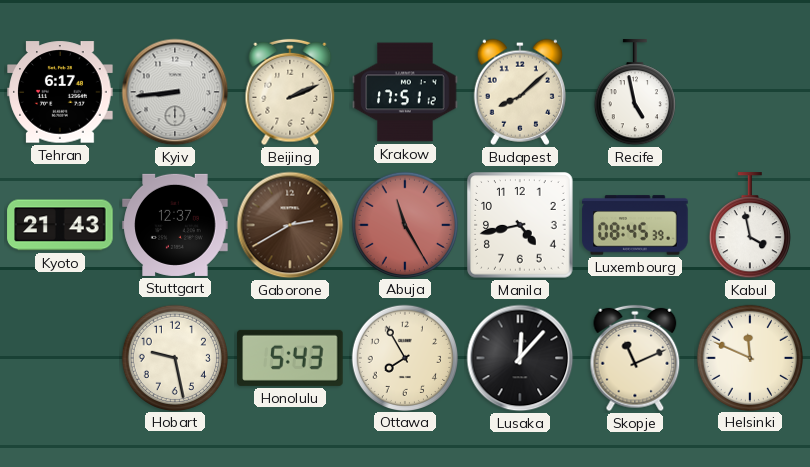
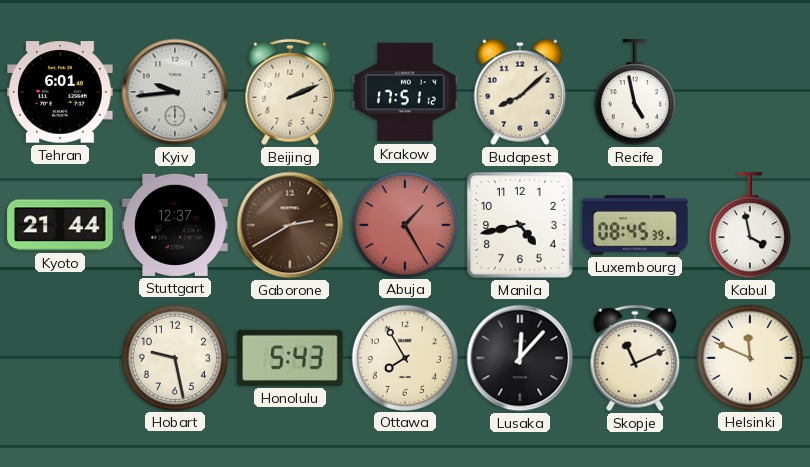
Tehran: 6:17 -> 6:01 (60, 92)
Kyiv: 8:44 -> 9:44 (175, 92)
Kyoto: 21:43 -> 21:44 (60, 225)
Abuja: 11:25 -> 1:25 (404, 224)
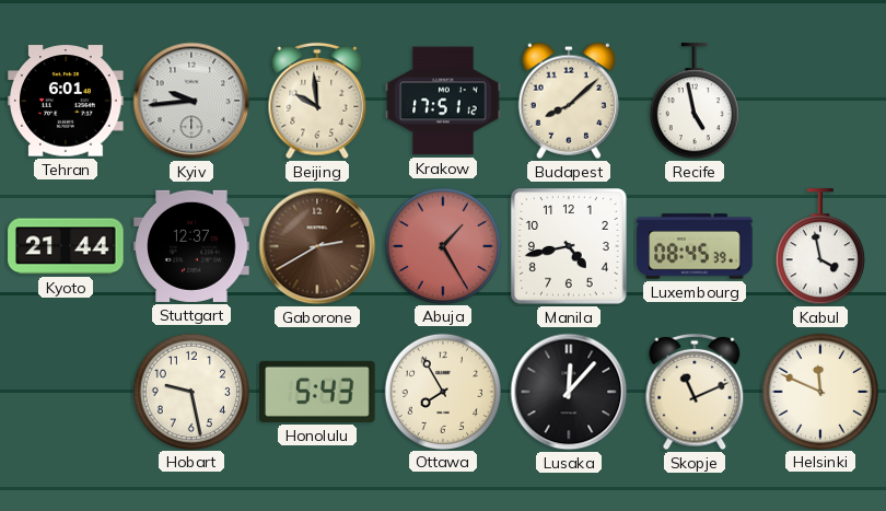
Beijing: 2:11 -> 9:59 (317, 101)
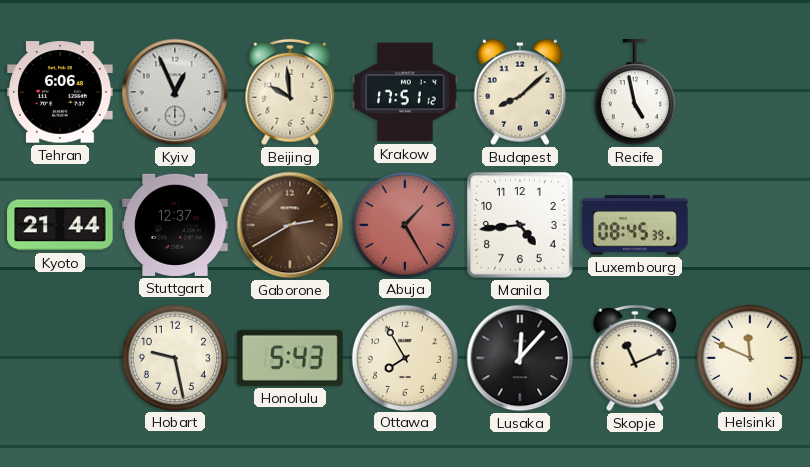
Tehran: 6:01 -> 6:06 (60, 92)
Kyiv: 9:44 -> 12:56 (175, 92)
Manila: 4:43 -> 4:44 (521, 226)
Kabul: 3:58 -> none (820, 247)
